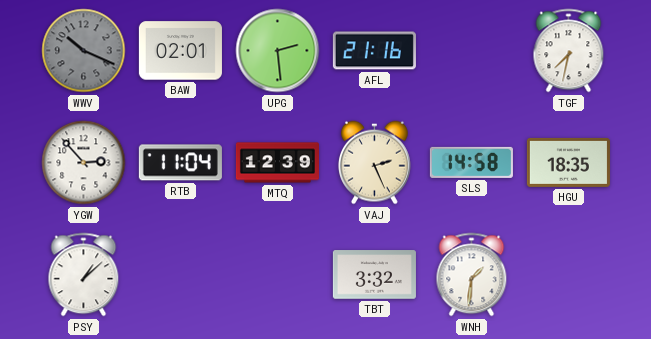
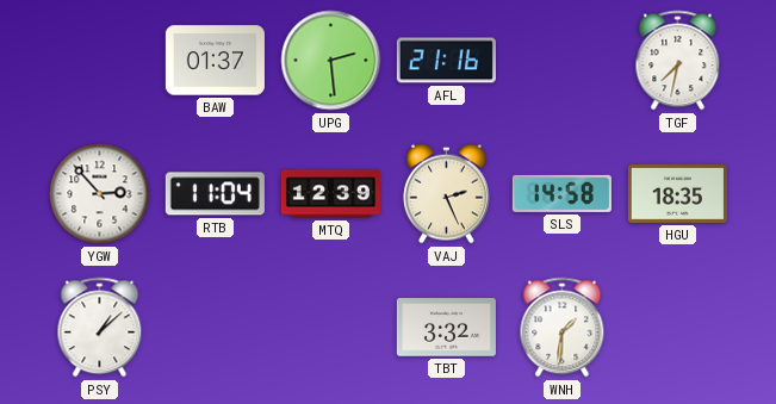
WWV: 10:19 -> none (84, 51)
BAW: 02:01 -> 01:37 (215, 61)
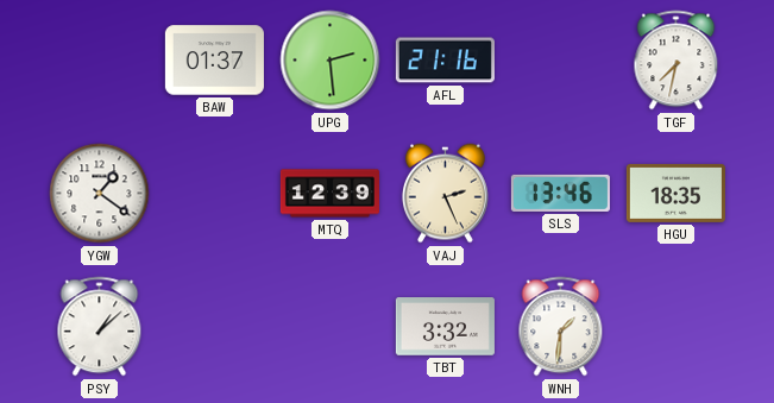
YGW: 2:53 -> 1:21 (100, 194)
RTB: 11:04 -> none (215, 194)
SLS: 14:58 -> 13:46 (560, 193)
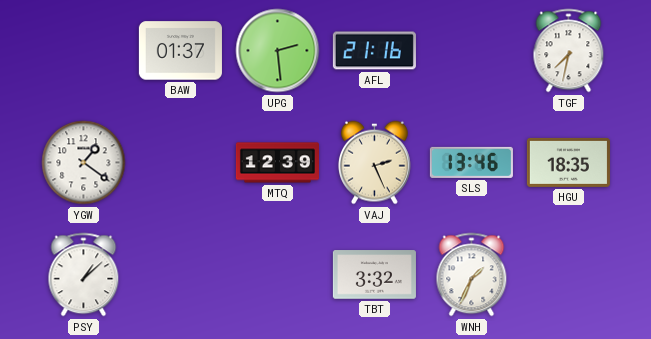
WNH: 1:31 -> 1:34 (472, 275)
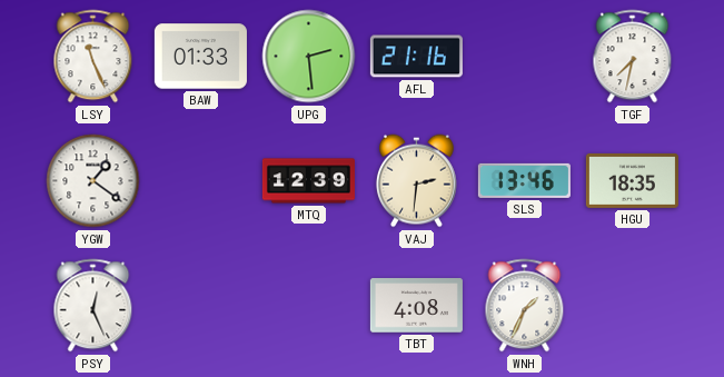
LSY: none -> 11:26 (93, 57)
BAW: 01:37 -> 01:33 (200, 57)
VAJ: 2:26 -> 2:31 (416, 181)
PSY: 1:08 -> 12:26 (93, 306)
TBT: 3:32 -> 4:08 (416, 306)
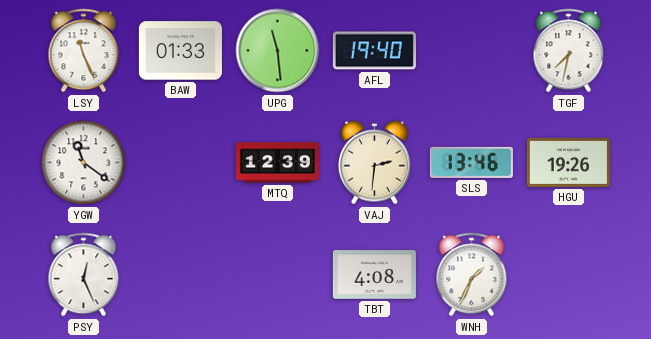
UPG: 2:29 -> 11:29 (278, 51)
AFL: 21:16 -> 19:40 (374, 51)
YGW: 1:21 -> 11:21 (84, 163)
HGU: 18:35 -> 19:26 (568, 162)
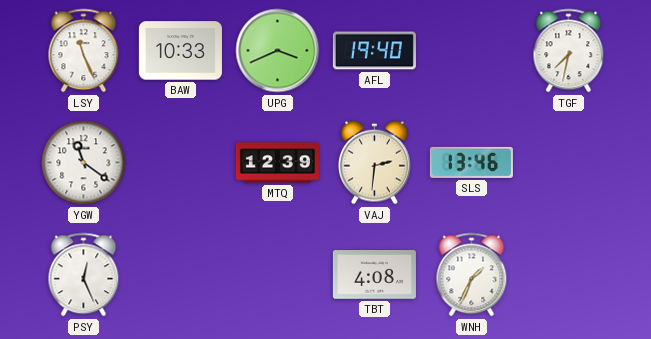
BAW: 01:33 -> 10:33 (180, 51)
UPG: 11:29 -> 3:41 (278, 51)
HGU: 19:26 -> none (568, 162)
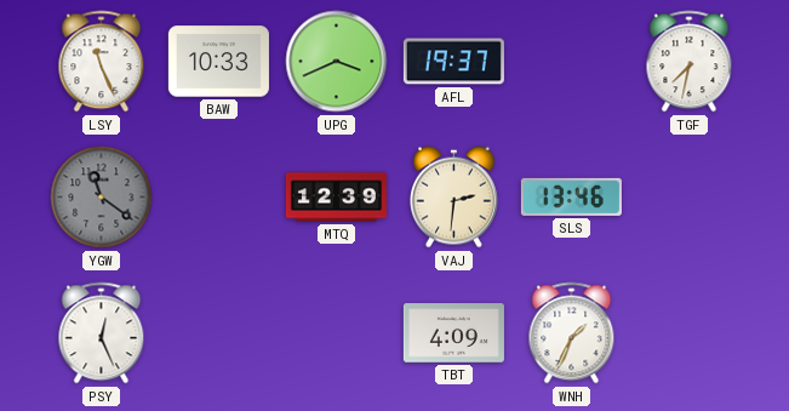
AFL: 19:40 -> 19:37 (453, 62)
YGW dial: white -> grey (102, 198)
TBT: 4:08 -> 4:09 (453, 333)
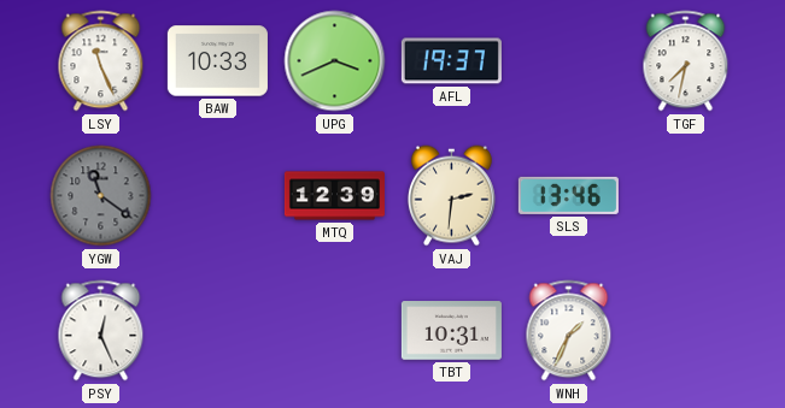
TBT: 4:09 -> 10:31 (451, 331)
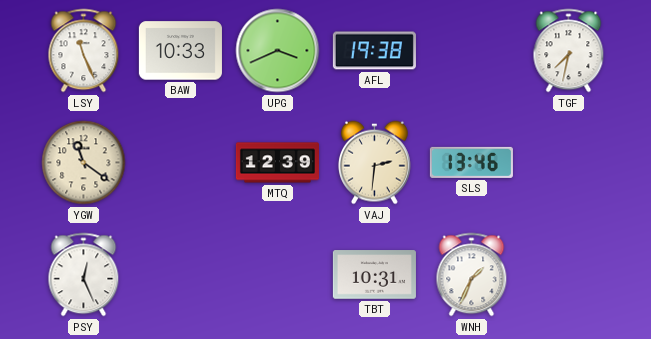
AFL: 19:37 -> 19:38 (374, 51)
YGW dial: grey -> cream (84, 163)
